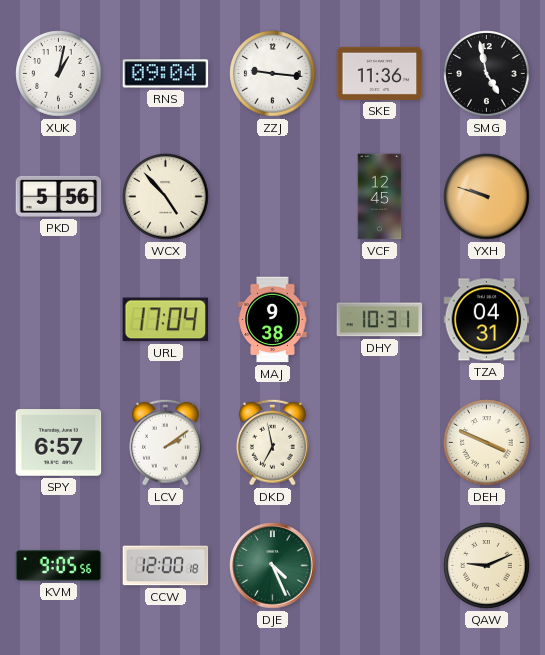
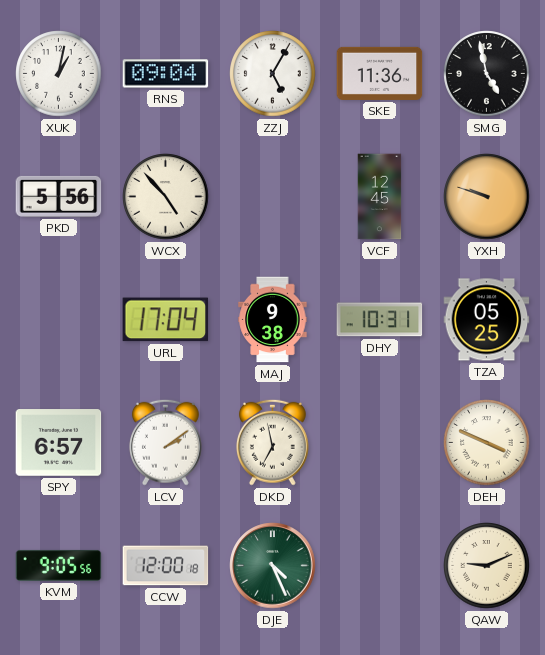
ZZJ: 9:16 -> 5:05 (273, 74)
TZA: 04:31 -> 05:25 (487, 320)
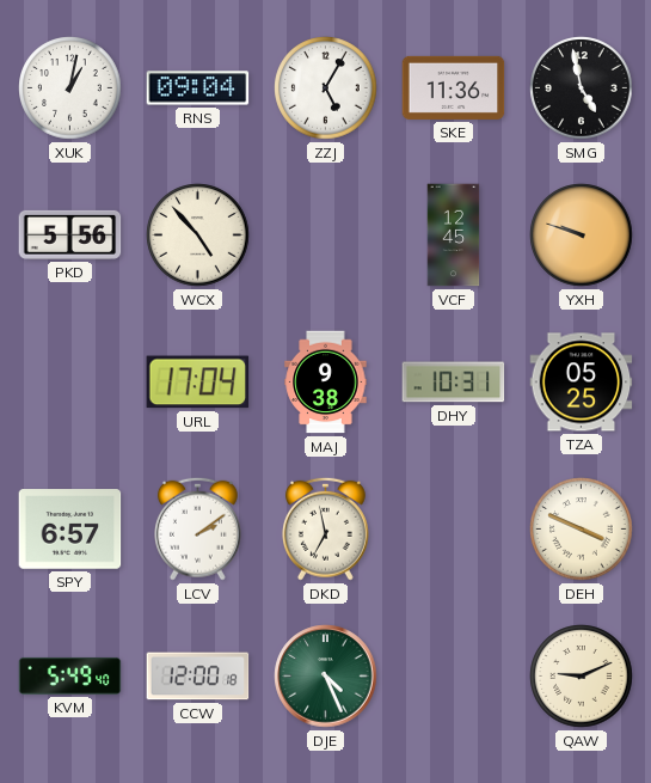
KVM: 9:05 -> 5:49 (70, 675)
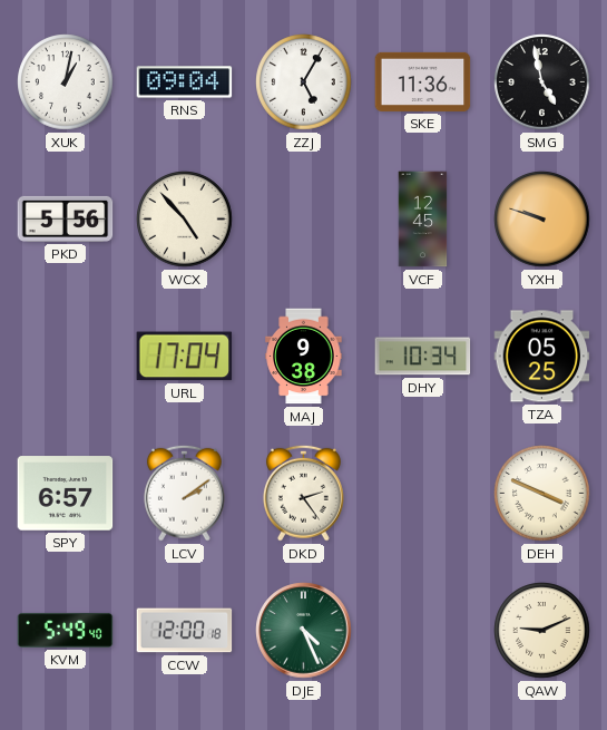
DHY: 10:31 -> 10:34 (423, 357)
DKD: 6:58 -> 2:24 (303, 493)
